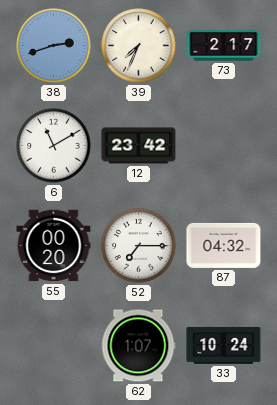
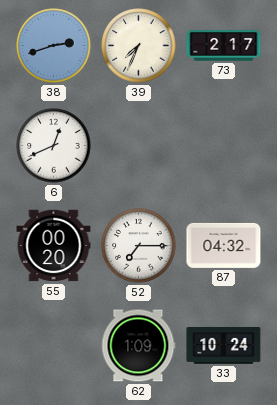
6: 11:10 -> 12:41 (54, 146)
12: 23:42 -> none (139, 146)
62: 1:07 -> 1:09 (138, 346)
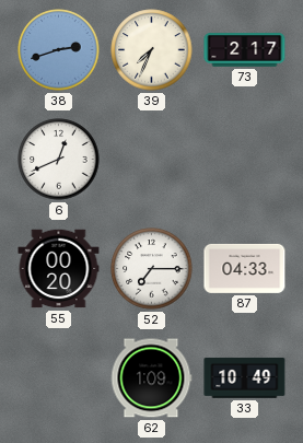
87: 04:32 -> 04:33 (245, 268)
33: 10:24 -> 10:49 (245, 377)
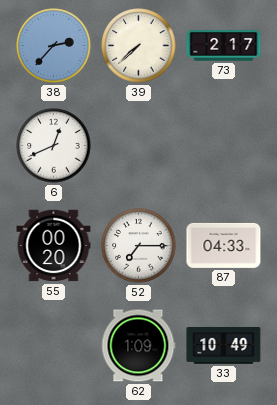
38: 2:42 -> 2:37 (54, 46)
39: 7:34 -> 7:38 (139, 46)
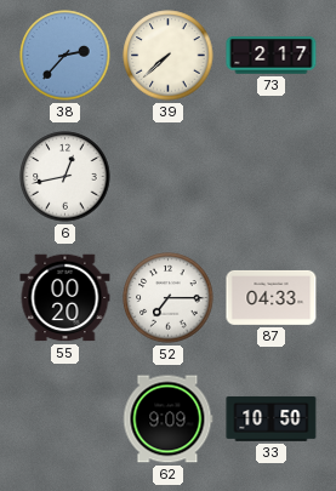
6: 12:41 -> 12:43 (66, 177)
62: 1:09 -> 9:09 (167, 419)
33: 10:49 -> 10:50 (272, 418)
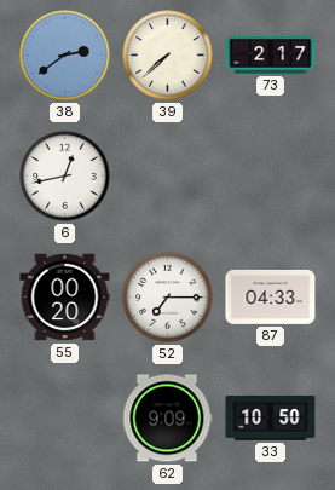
38: 2:37 -> 2:39 (65, 56)
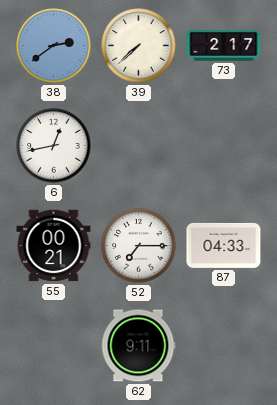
55: 00:20 -> 00:21 (54, 246)
62: 9:09 -> 9:11 (138, 346)
33: 10:50 -> none (271, 417)
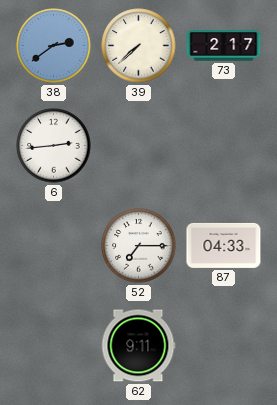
6: 12:43 -> 2:44 (54, 146)
55: 00:21 -> none (54, 246)
